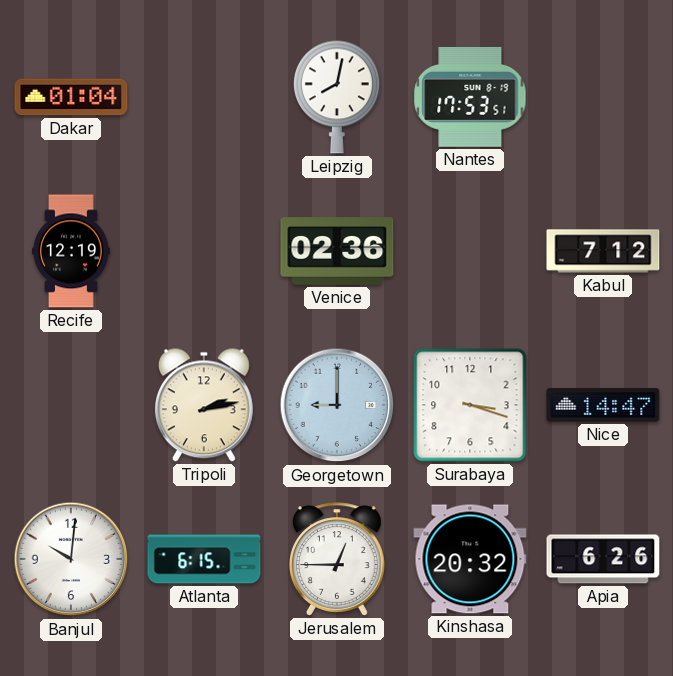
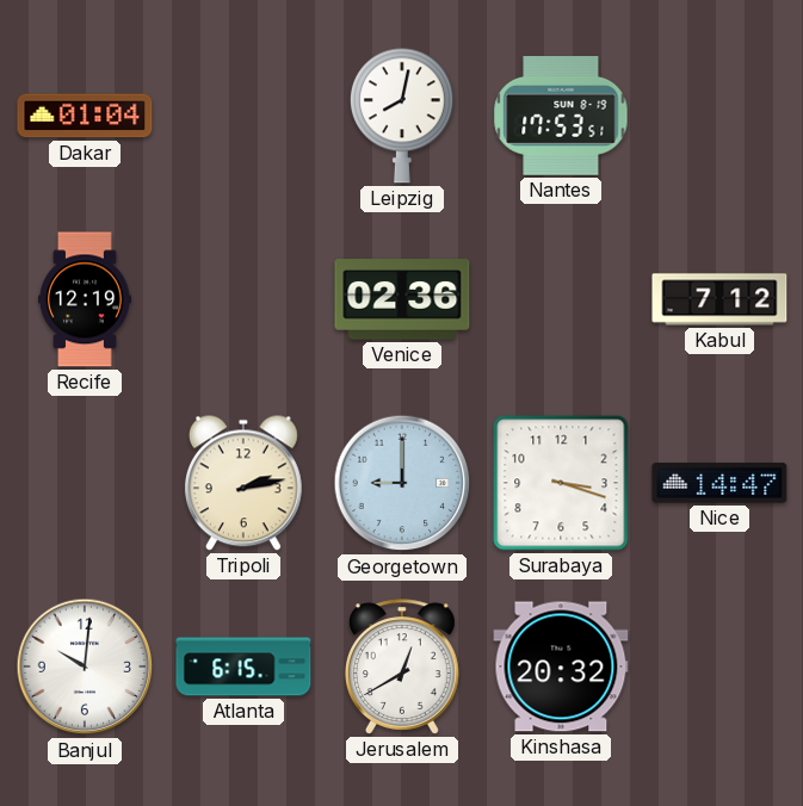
Jerusalem: 12:45 -> 12:40 (402, 666)
Apia: 6:26 -> none (603, 559)
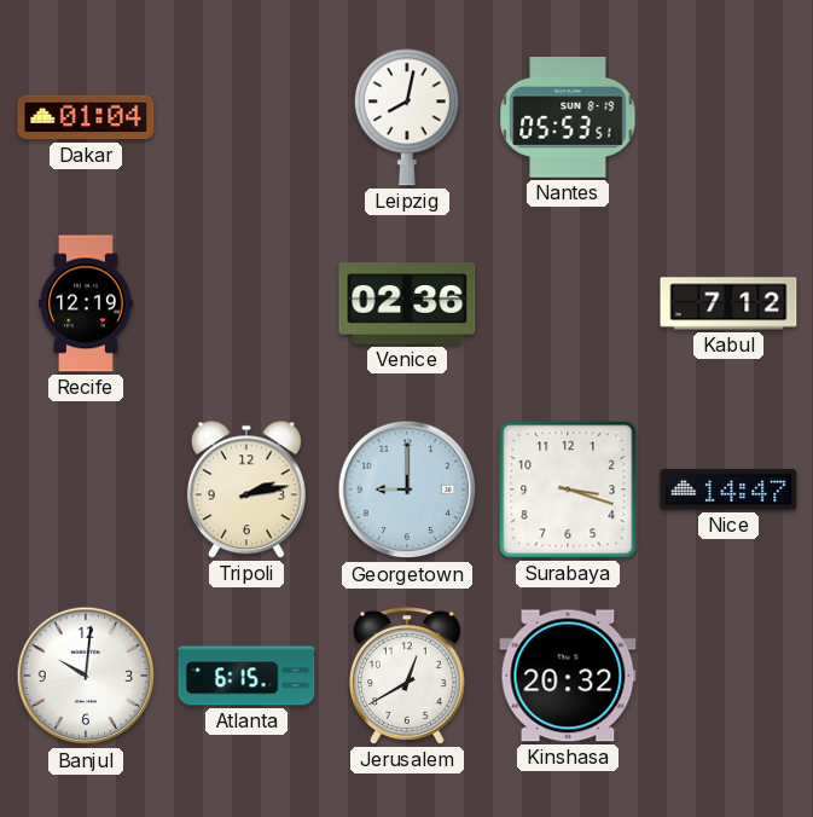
Nantes: 17:53 -> 05:53 (568, 117)
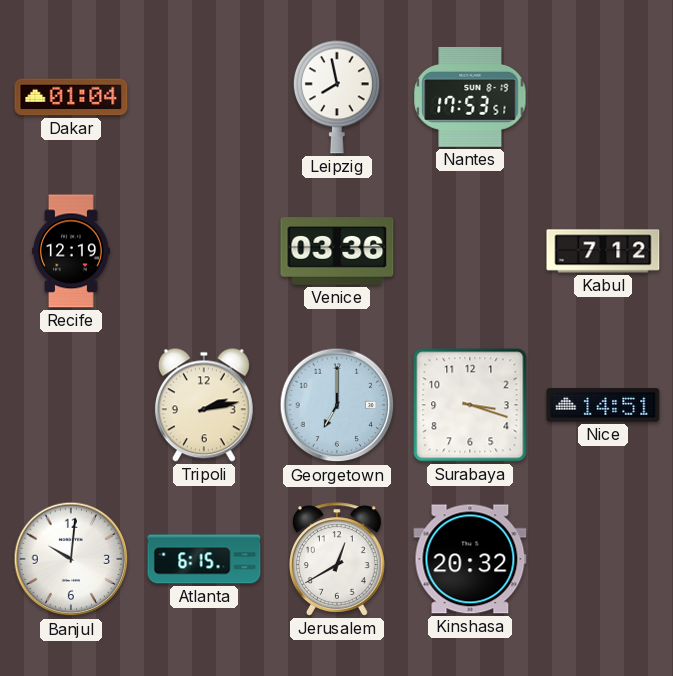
Leipzig: 8:02 -> 7:58 (337, 97)
Nantes: 05:53 -> 17:53 (470, 97)
Venice: 02:36 -> 03:36 (337, 251)
Georgetown: 9:00 -> 7:00 (337, 405)
Nice: 14:47 -> 14:51 (603, 405)
